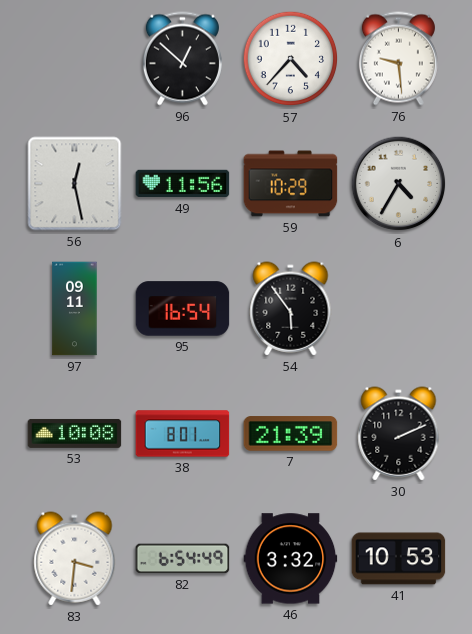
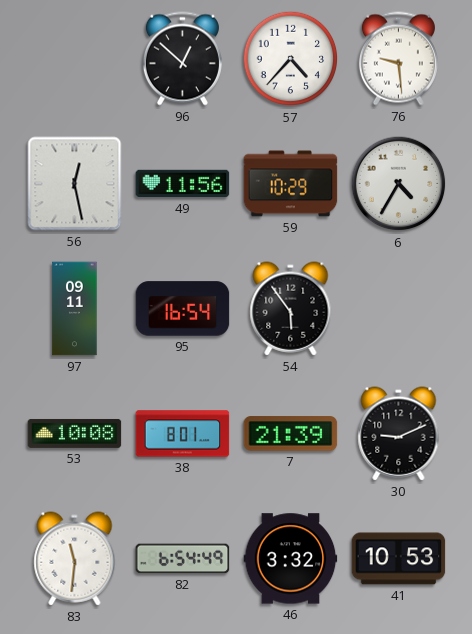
30: 2:11 -> 9:11 (399, 434)
83: 3:31 -> 11:31 (75, 559)
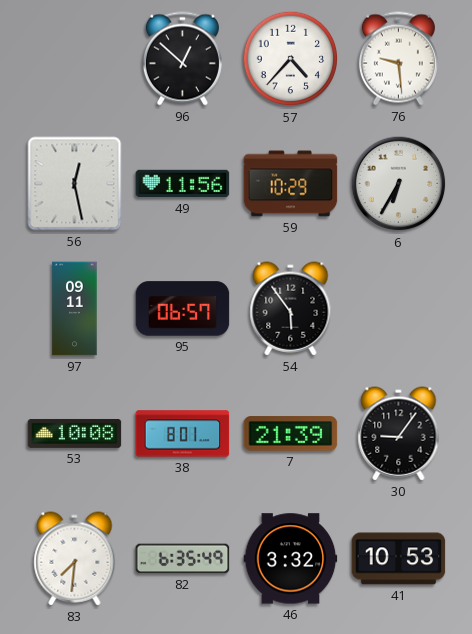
6: 4:35 -> 6:35 (399, 184)
95: 16:54 -> 06:57 (183, 309)
30: 9:11 -> 9:06 (399, 434)
83: 11:31 -> 7:31 (75, 559)
82: 6:54 -> 6:35 (183, 559)
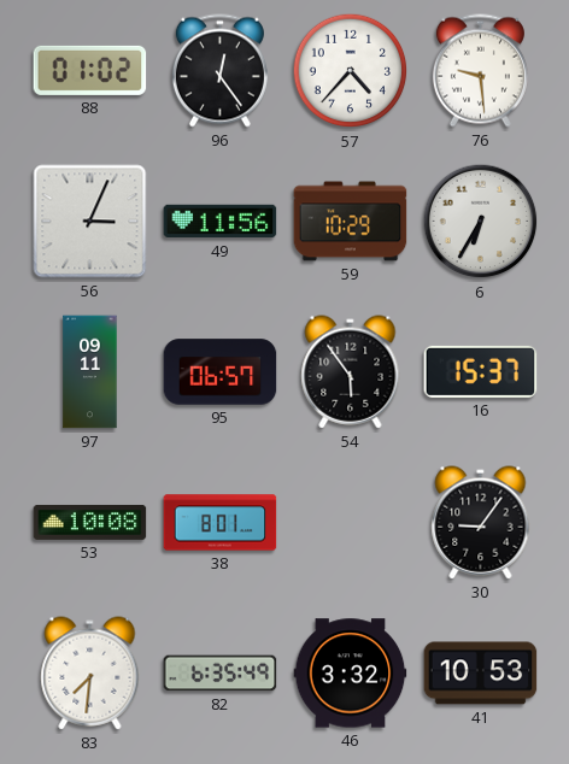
88: none -> 01:02 (90, 70)
96: 12:52 -> 12:24 (219, 71)
56: 12:28 -> 3:04 (90, 222)
16: none -> 15:37 (481, 371)
7: 21:39 -> none (291, 434)
